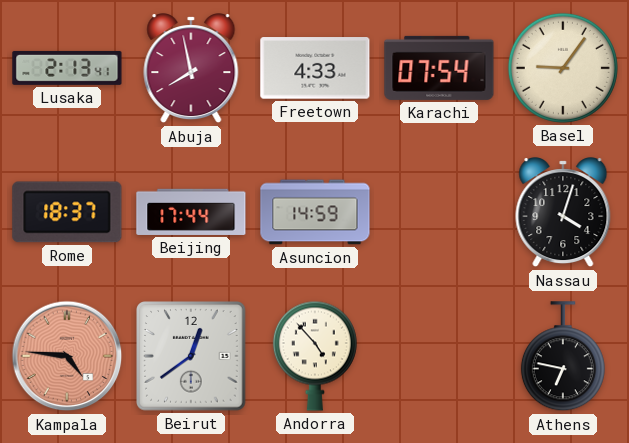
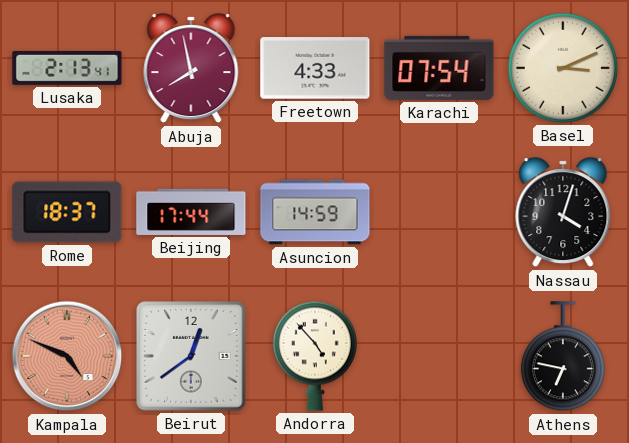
Basel: 9:06 -> 3:11 (563, 68)
Kampala: 4:46 -> 4:49 (67, 356)
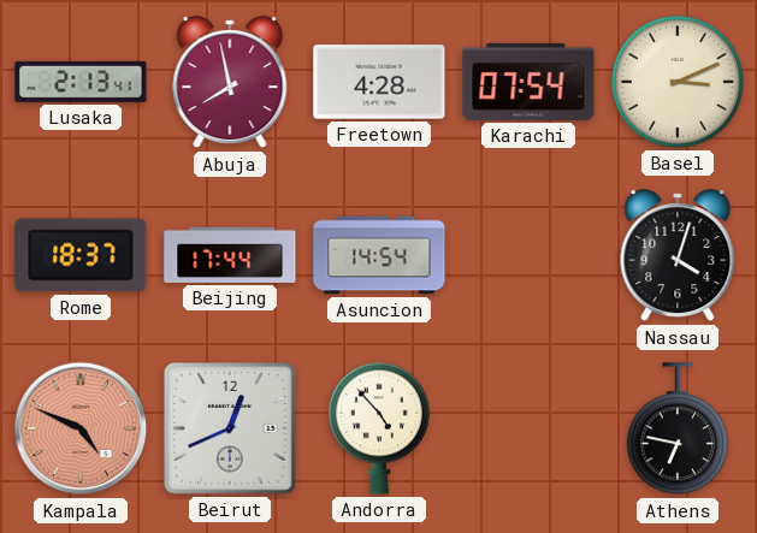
Freetown: 4:33 -> 4:28 (379, 82)
Asuncion: 14:59 -> 14:54 (379, 255)
Beirut: 12:39 -> 12:41 (230, 428)
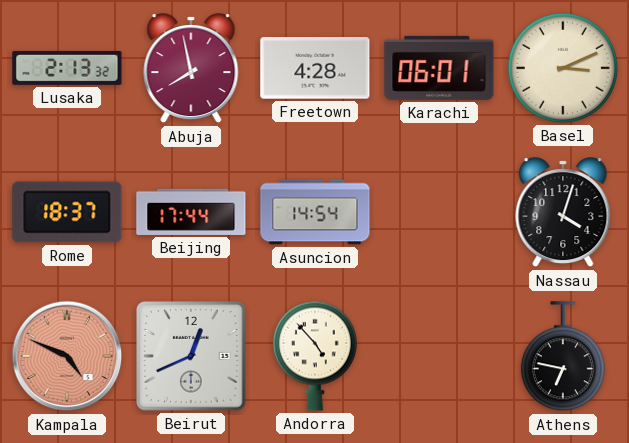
Lusaka: 2:13:41 -> 2:13:32 (67, 68)
Karachi: 07:54 -> 06:01 (439, 68)
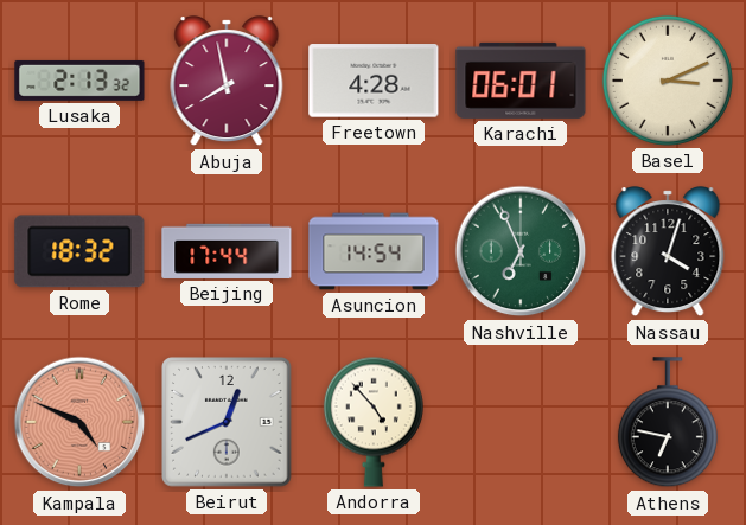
Rome: 18:37 -> 18:32 (79, 251)
Nashville: none -> 6:56 (521, 251)
